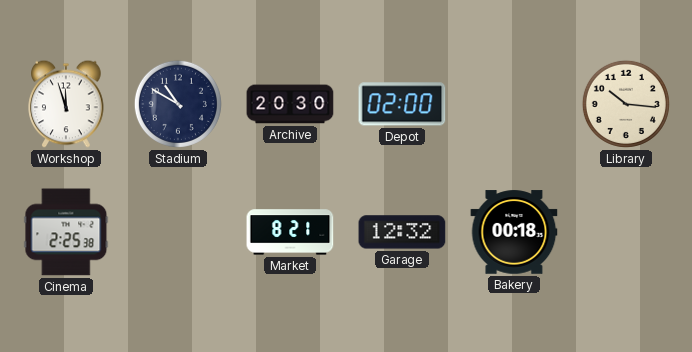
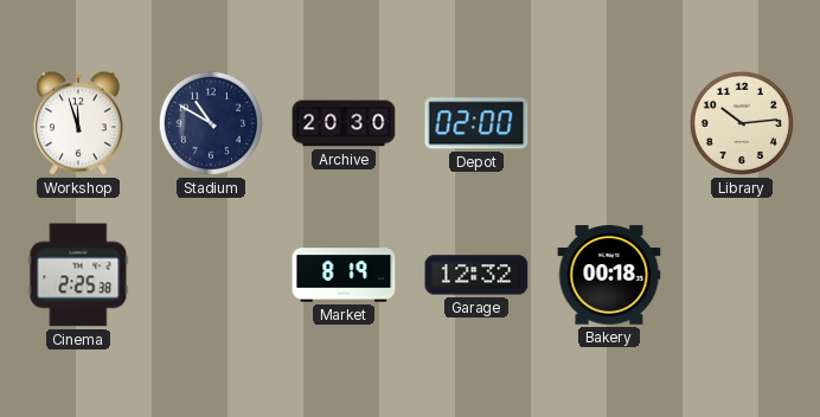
Library: 10:16 -> 10:14 (742, 123)
Market: 8:21 -> 8:19 (344, 275)
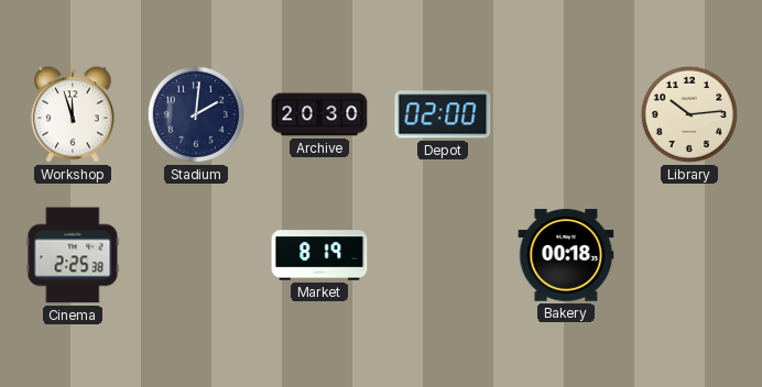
Stadium: 10:50 -> 2:01 (196, 114)
Garage: 12:32 -> none (476, 275)
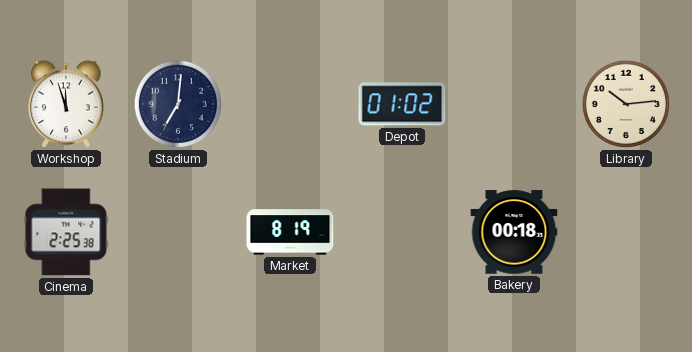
Stadium: 2:01 -> 7:01 (178, 104)
Archive: 20:30 -> none (319, 114)
Depot: 02:00 -> 01:02 (402, 104)
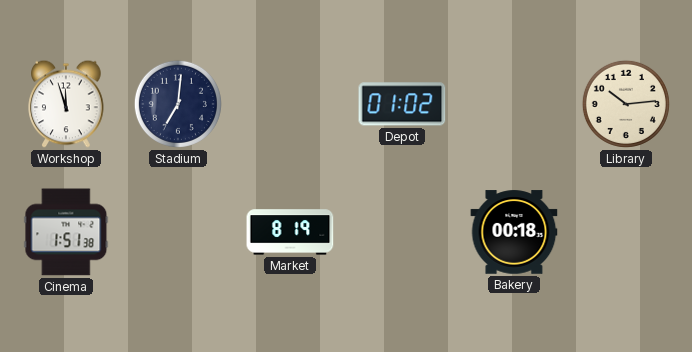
Cinema: 2:25 -> 1:51 (66, 232)
